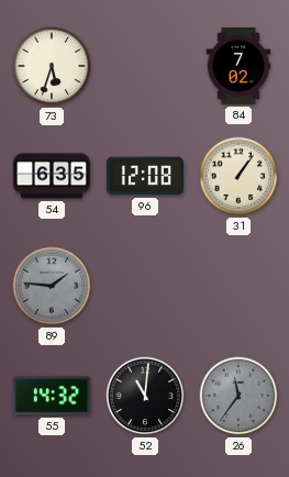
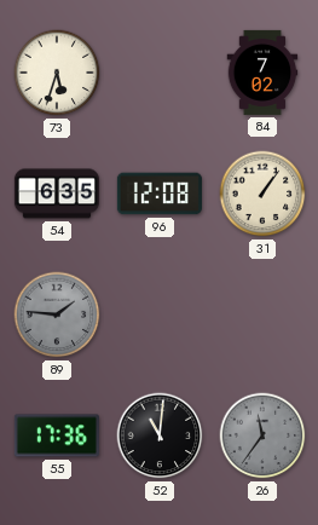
55: 14:32 -> 17:36 (57, 435)
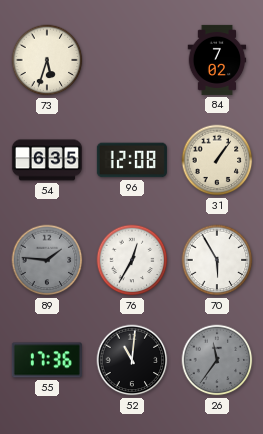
76: none -> 12:35 (132, 260)
70: none -> 5:55 (217, 260)
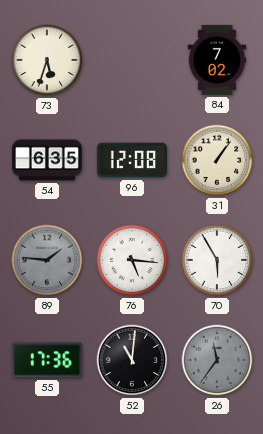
76: 12:35 -> 5:16 (132, 260)
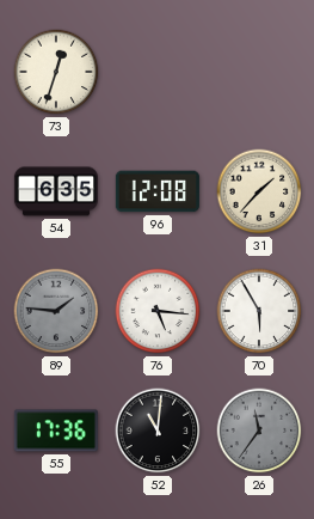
73: 5:33 -> 12:33 (56, 72)
84: 7:02 -> none (217, 60)
31: 1:06 -> 1:37 (259, 191)
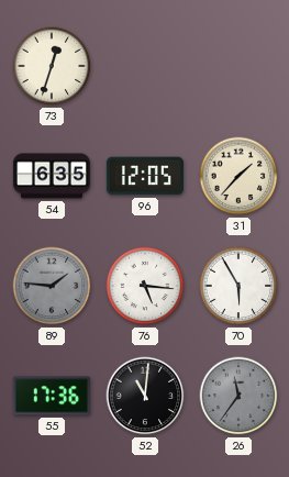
96: 12:08 -> 12:05 (145, 176)
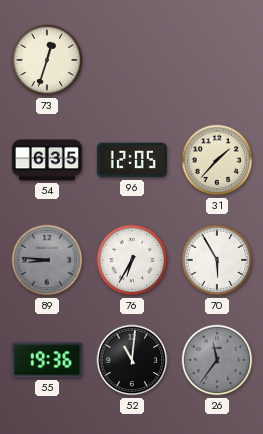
89: 1:46 -> 8:46 (47, 260)
76: 5:16 -> 6:35 (132, 260)
55: 17:36 -> 19:36 (47, 360)
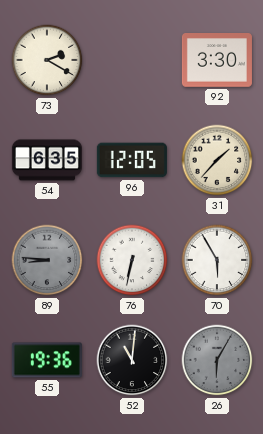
73: 12:33 -> 2:20 (47, 60)
92: none -> 3:30 (217, 61)
76: 6:35 -> 6:32 (132, 260)
26: 11:36 -> 6:05 (217, 360)
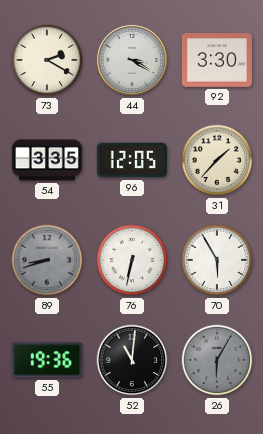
44: none -> 3:20 (132, 60)
54: 6:35 -> 3:35 (47, 160)
89: 8:46 -> 8:42 (47, 260)
